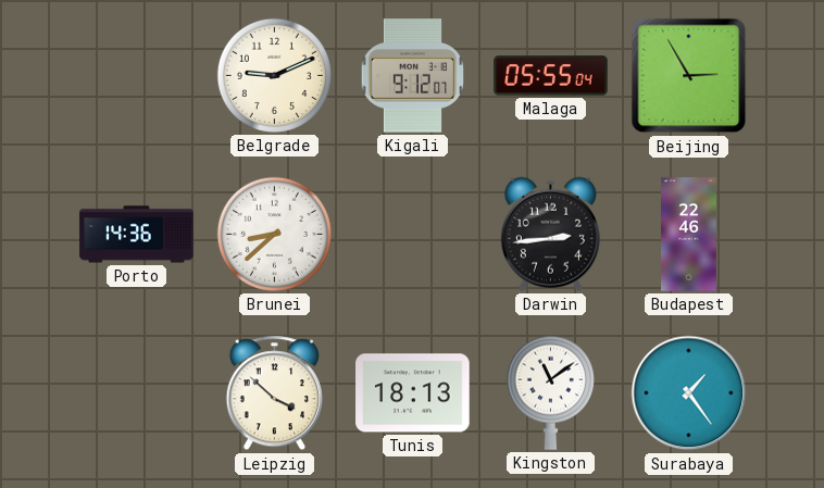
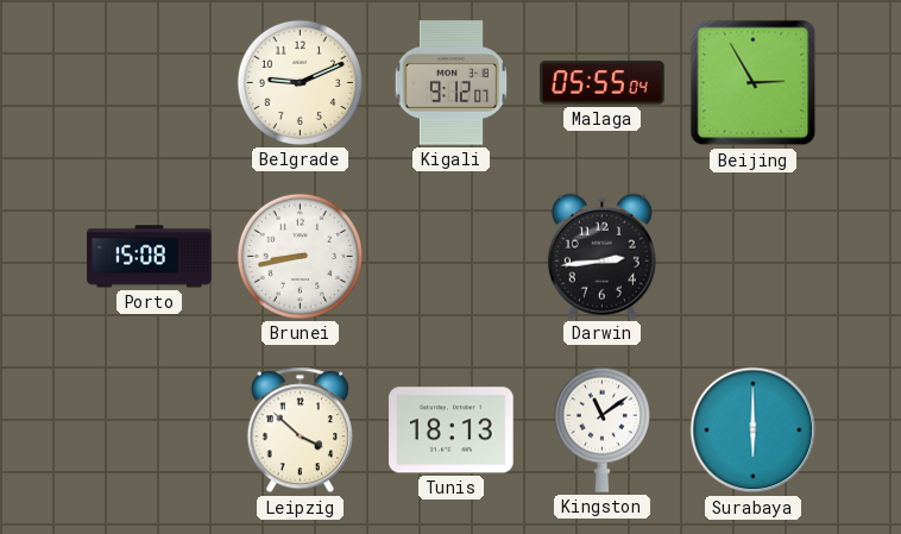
Porto: 14:36 -> 15:08 (150, 257)
Brunei: 8:38 -> 8:43 (300, 256)
Budapest: 22:46 -> none (689, 235)
Surabaya: 1:24 -> 6:00 (754, 431)
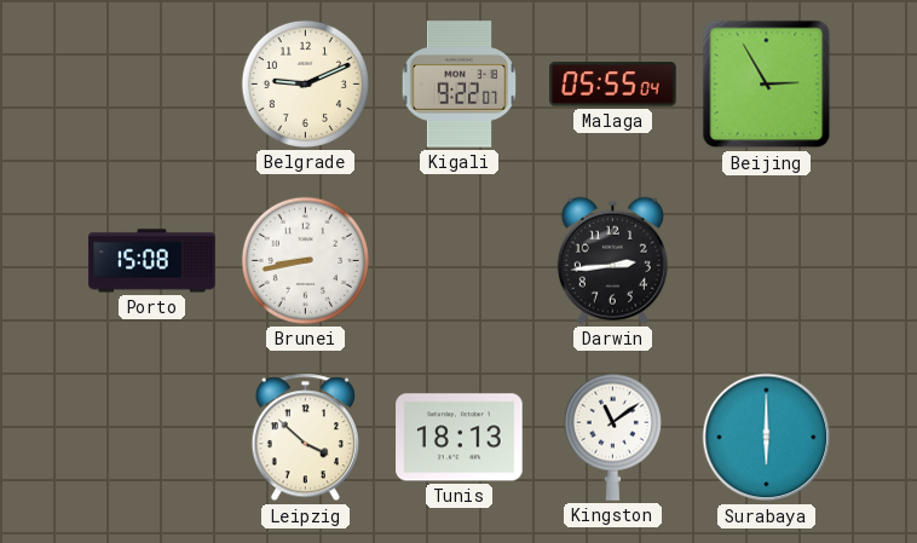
Kigali: 9:12 -> 9:22 (460, 85)
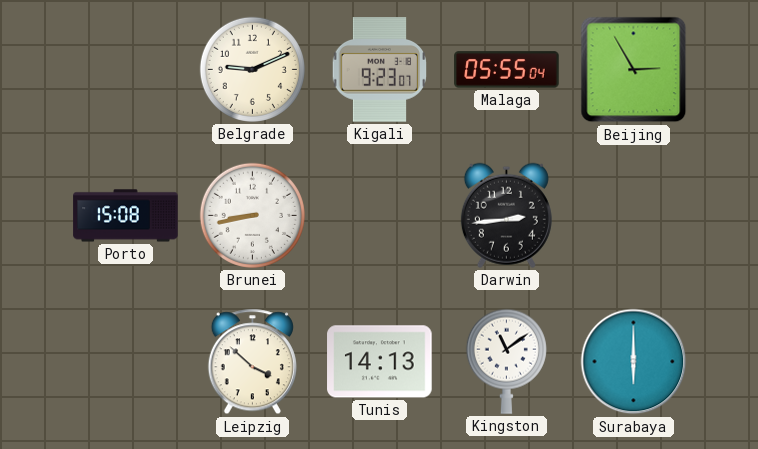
Kigali: 9:22 -> 9:23 (380, 70)
Tunis: 18:13 -> 14:13 (380, 362)
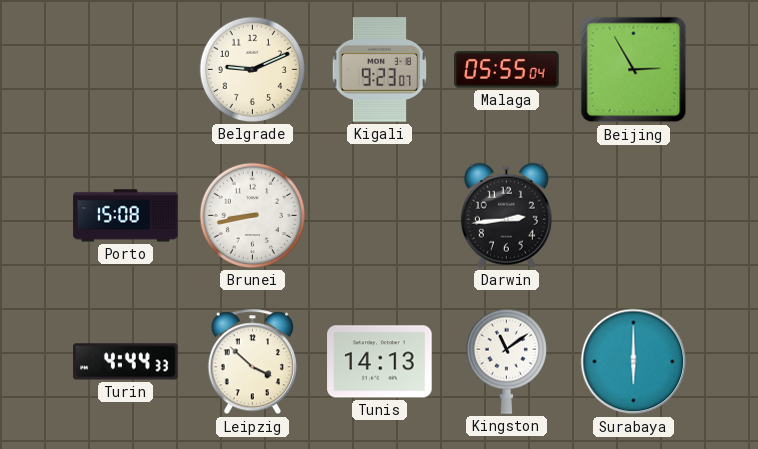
Turin: none -> 4:44 (126, 362)
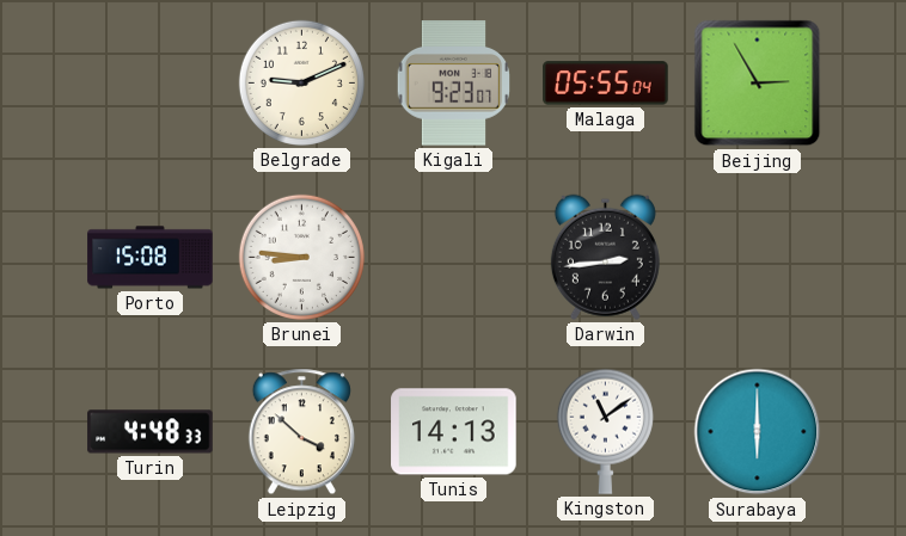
Brunei: 8:43 -> 8:46 (301, 257)
Turin: 4:44 -> 4:48 (151, 432)
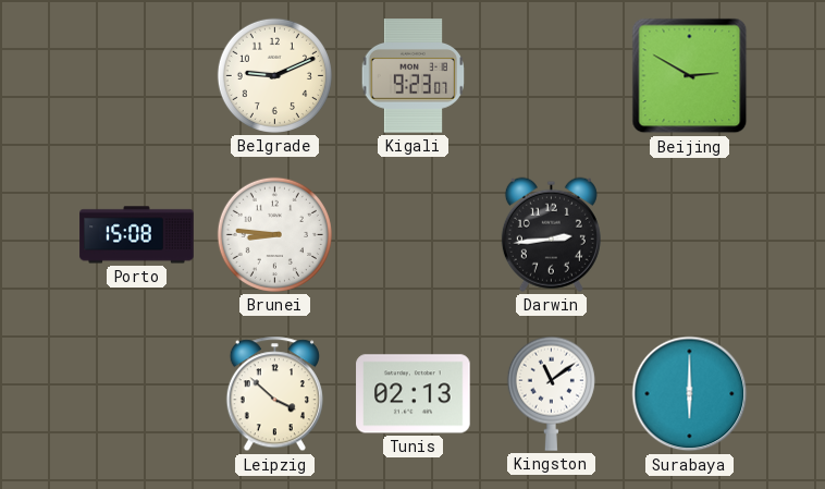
Malaga: 05:55 -> none (606, 84)
Beijing: 2:55 -> 2:50 (690, 76)
Turin: 4:48 -> none (151, 432)
Tunis: 14:13 -> 02:13 (414, 394)
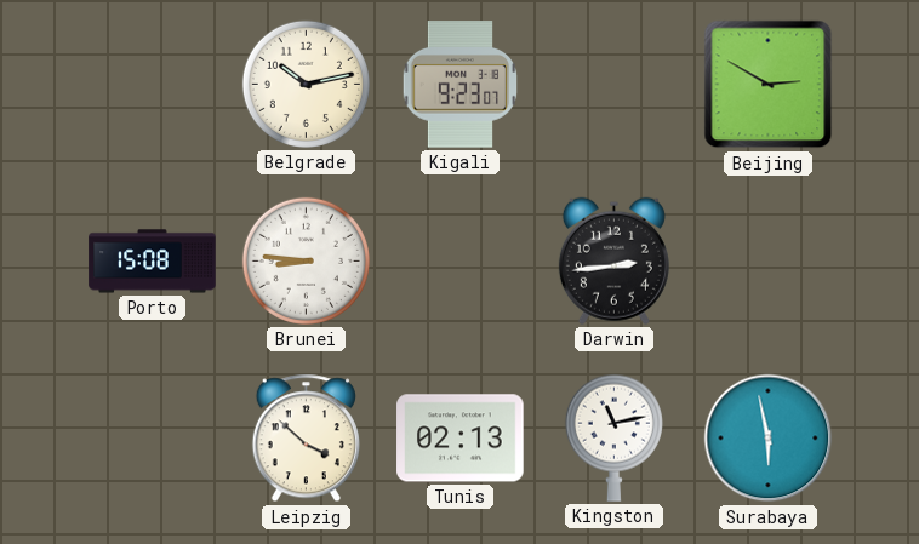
Belgrade: 9:11 -> 10:13 (306, 84)
Kingston: 11:09 -> 11:13 (613, 437)
Surabaya: 6:00 -> 5:58 (769, 439)
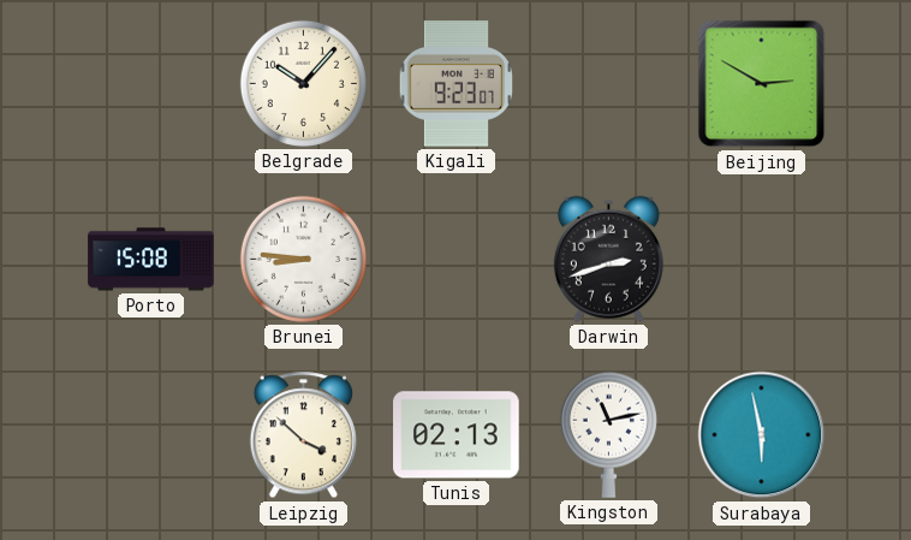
Belgrade: 10:13 -> 10:07 (303, 83)
Darwin: 2:44 -> 2:42 (608, 259)
